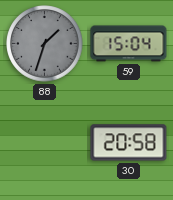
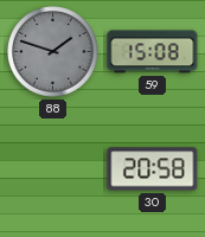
88: 1:33 -> 1:48 (53, 52)
59: 15:04 -> 15:08 (153, 52)
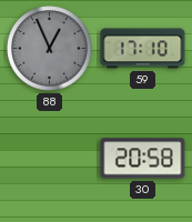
88: 1:48 -> 12:56 (50, 49)
59: 15:08 -> 17:10 (143, 49)
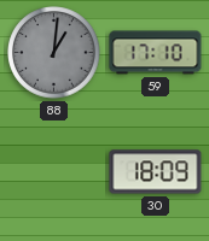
88: 12:56 -> 1:01 (54, 53)
30: 20:58 -> 18:09 (156, 172)
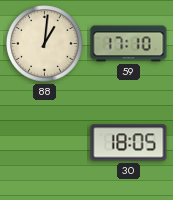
88 dial: grey -> cream (45, 44)
30: 18:09 -> 18:05 (129, 143)
